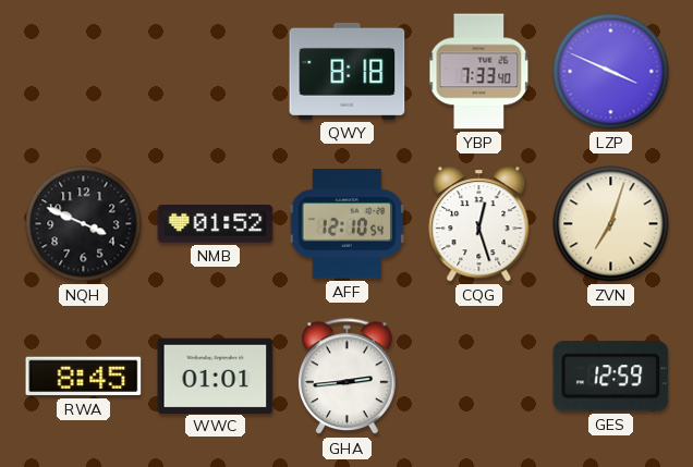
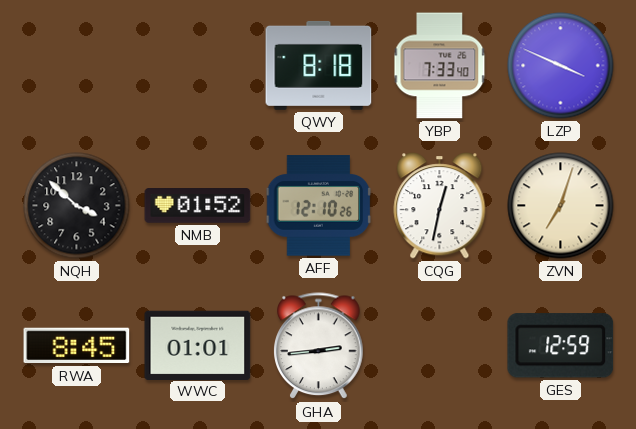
NQH: 3:49 -> 3:52 (77, 206)
AFF: 12:10:54 -> 12:10:26 (319, 206)
CQG: 12:27 -> 12:32 (440, 206)
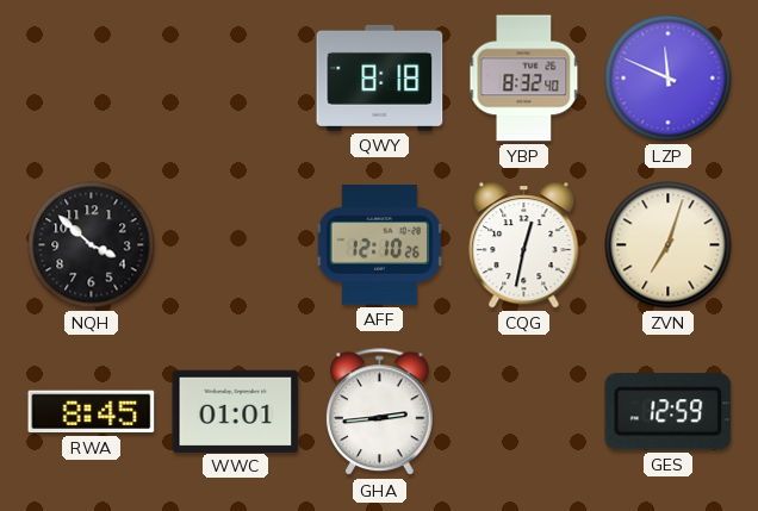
YBP: 7:33 -> 8:32 (524, 79)
LZP: 3:49 -> 11:49 (669, 79)
NMB: 01:52 -> none (198, 206)
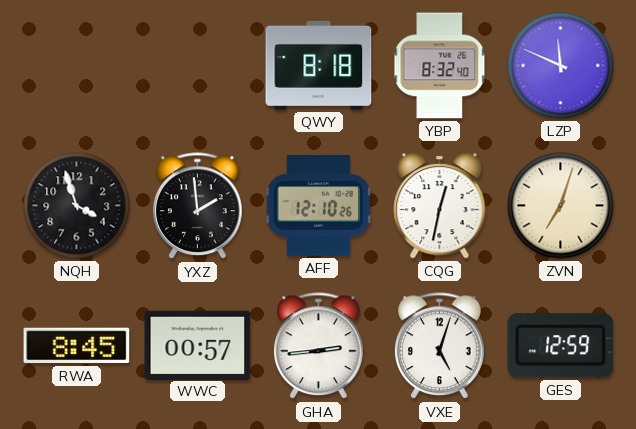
NQH: 3:52 -> 3:57 (77, 206)
YXZ: none -> 1:59 (198, 206)
WWC: 01:01 -> 00:57 (198, 345)
VXE: none -> 5:03 (440, 346)
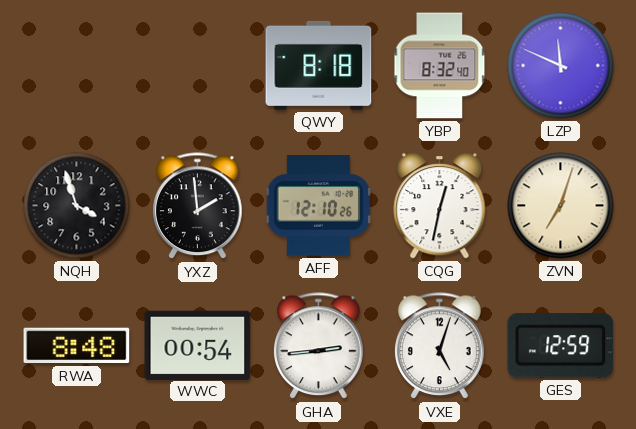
RWA: 8:45 -> 8:48 (77, 346)
WWC: 00:57 -> 00:54 (198, 345)
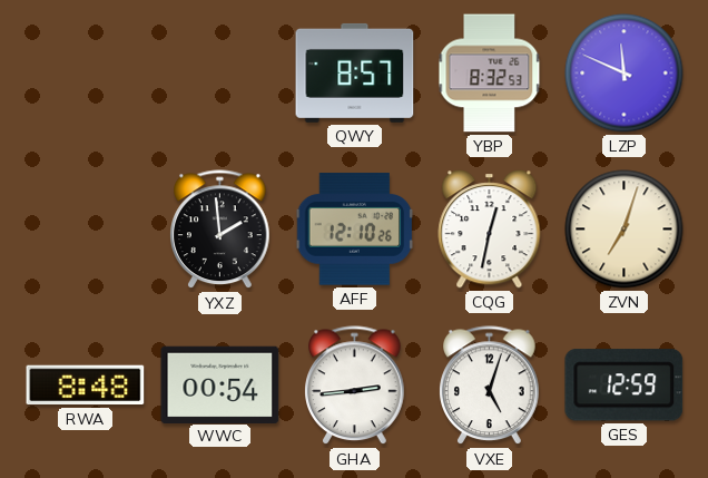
QWY: 8:18 -> 8:57 (355, 72)
YBP: 8:32:40 -> 8:32:53 (490, 74)
NQH: 3:57 -> none (77, 206)
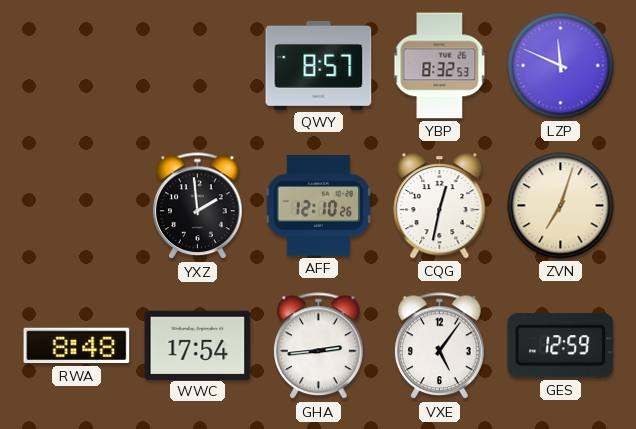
WWC: 00:54 -> 17:54 (198, 345)
VXE: 5:03 -> 5:06 (440, 346)
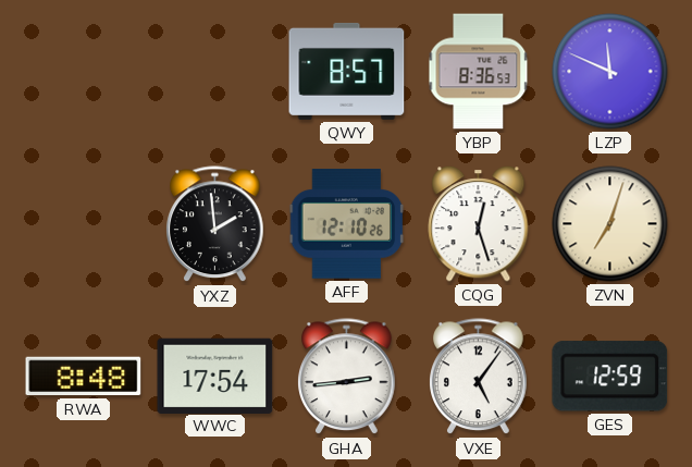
YBP: 8:32 -> 8:36 (479, 72)
CQG: 12:32 -> 12:27 (479, 224)
